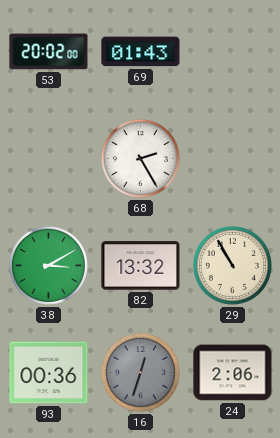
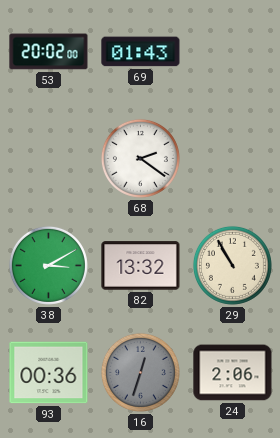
68: 2:25 -> 2:21 (140, 158)
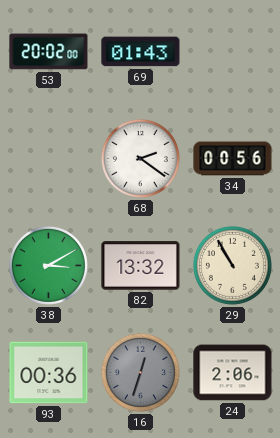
34: none -> 00:56 (233, 159)
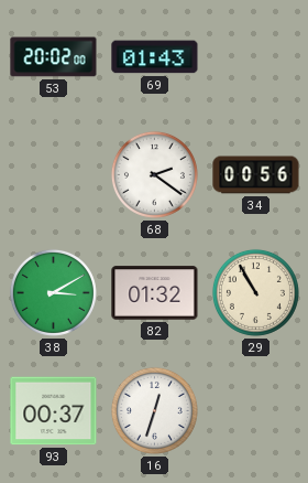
82: 13:32 -> 01:32 (155, 293)
93: 00:36 -> 00:37 (54, 411)
16 dial: grey -> white (154, 410)
24: 2:06 -> none (233, 373)
